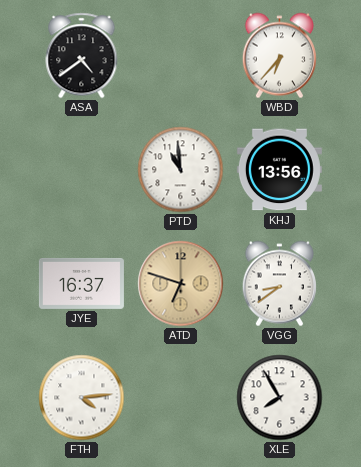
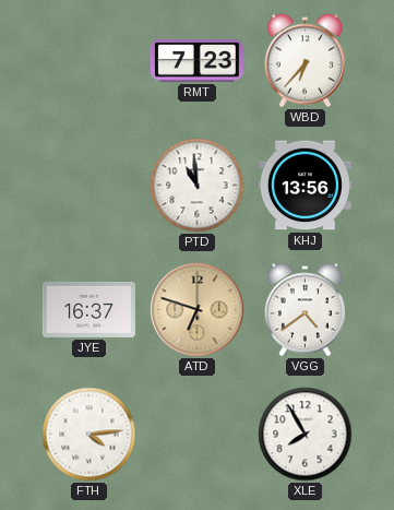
ASA: 4:39 -> none (82, 56)
RMT: none -> 7:23 (196, 60)
VGG: 8:39 -> 4:39 (305, 310)
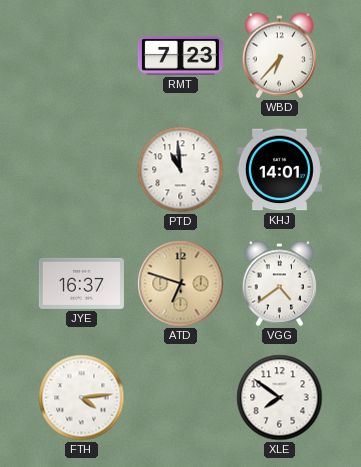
KHJ: 13:56 -> 14:01 (279, 170)
XLE: 7:55 -> 7:51 (280, 398)
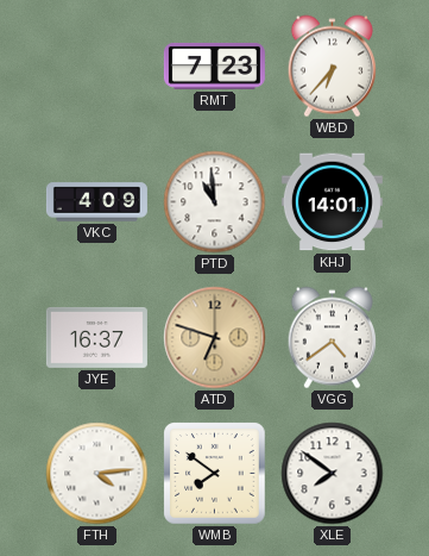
VKC: none -> 4:09 (96, 202)
WMB: none -> 7:51 (215, 474)
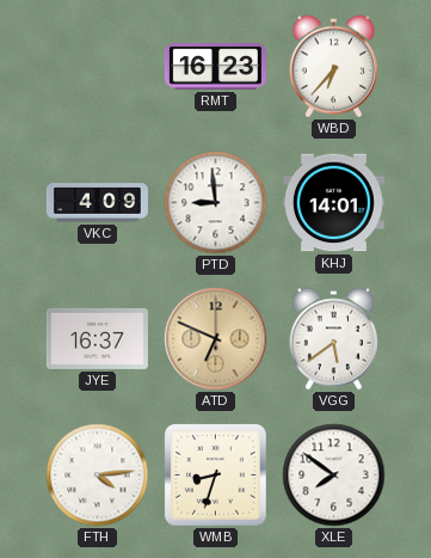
RMT: 7:23 -> 16:23 (215, 66)
PTD: 10:59 -> 8:59 (216, 203)
ATD: 6:48 -> 6:49 (216, 339)
VGG: 4:39 -> 5:39 (333, 339)
WMB: 7:51 -> 8:33 (216, 476)
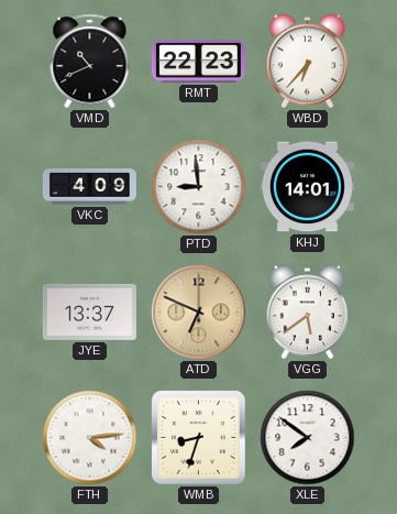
VMD: none -> 10:41 (90, 62)
RMT: 16:23 -> 22:23 (198, 61)
JYE: 16:37 -> 13:37 (89, 311)
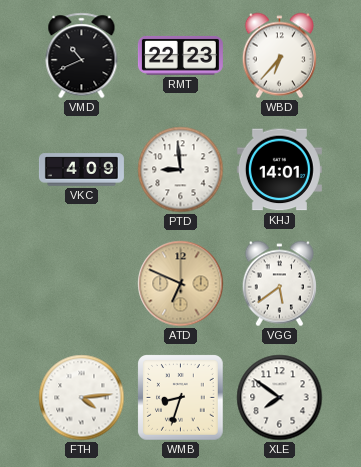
JYE: 13:37 -> none (89, 311)
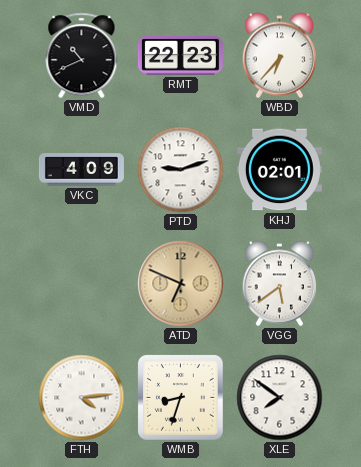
PTD: 8:59 -> 9:12 (181, 170)
KHJ: 14:01 -> 02:01 (279, 170)
